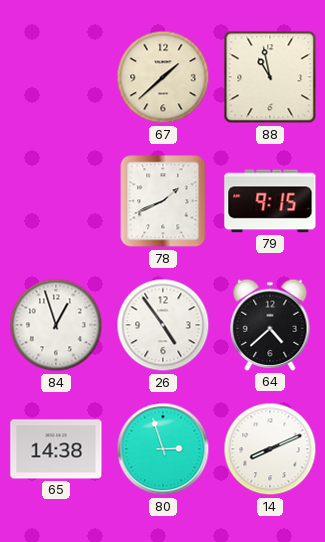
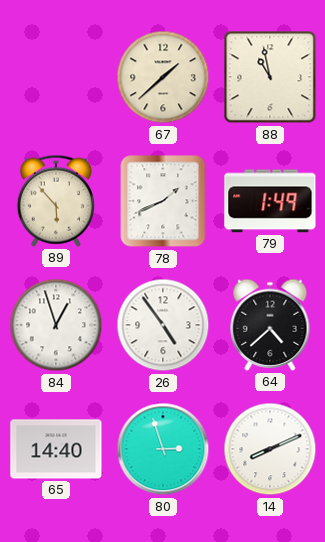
89: none -> 5:53 (56, 201)
79: 9:15 -> 1:49 (270, 201)
65: 14:38 -> 14:40 (56, 449)
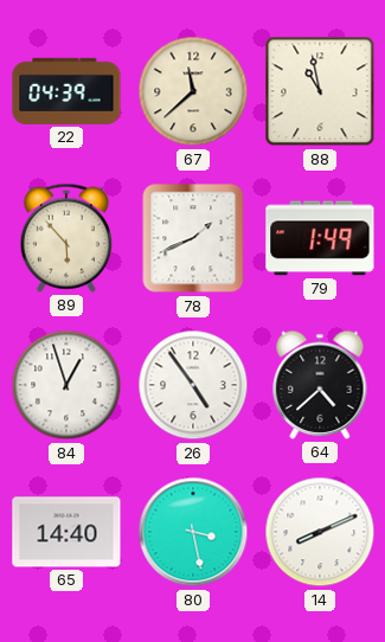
22: none -> 04:39 (66, 91)
67: 1:38 -> 11:38 (193, 91)
80: 2:57 -> 3:28 (193, 532)
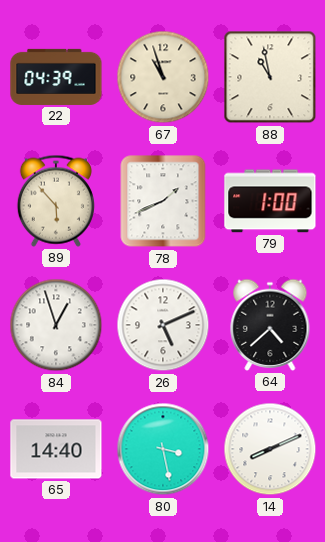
67: 11:38 -> 10:57 (163, 77)
79: 1:49 -> 1:00 (270, 201)
26: 4:54 -> 5:11 (163, 325)
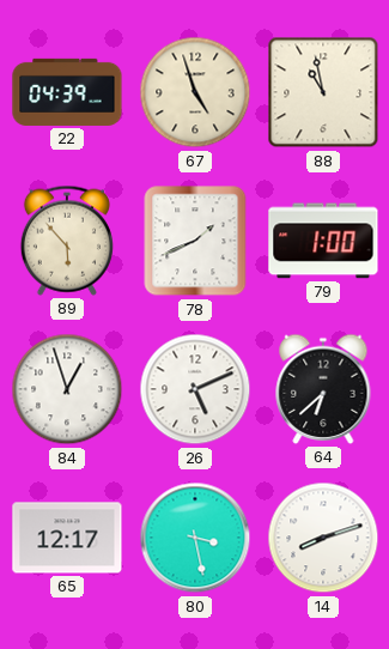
67: 10:57 -> 4:57 (195, 92)
64: 4:38 -> 6:38 (323, 389)
65: 14:40 -> 12:17 (67, 538)
14: 8:11 -> 8:12 (323, 538)
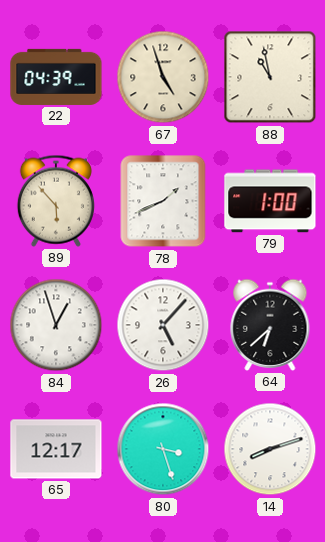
26: 5:11 -> 5:07 (163, 325)
80: 3:28 -> 3:27 (163, 449)
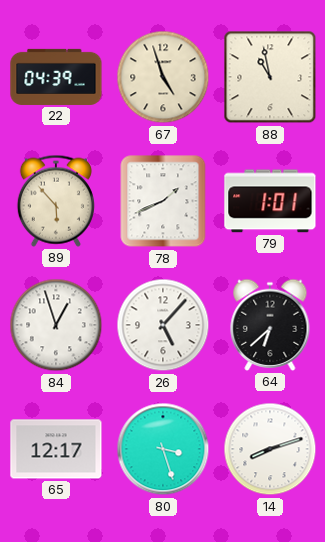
79: 1:00 -> 1:01 (270, 201)
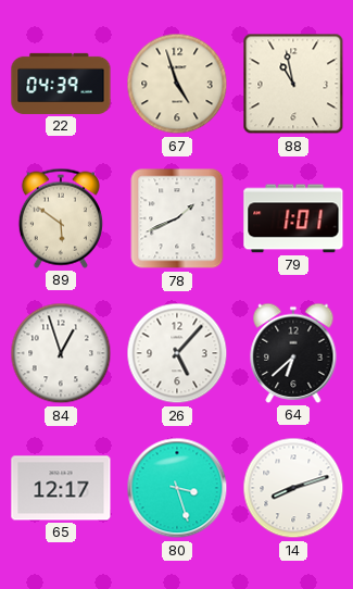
89: 5:53 -> 5:51 (61, 218)
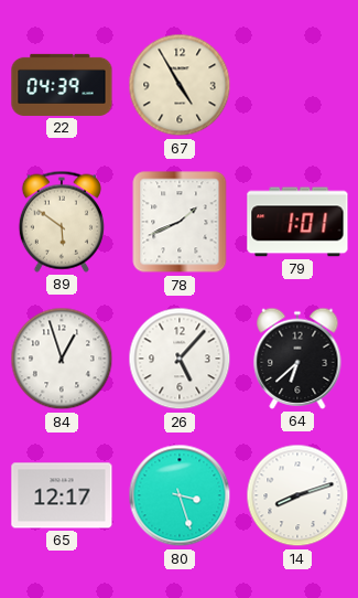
67: 4:57 -> 4:55 (180, 85)
88: 10:58 -> none (293, 84)
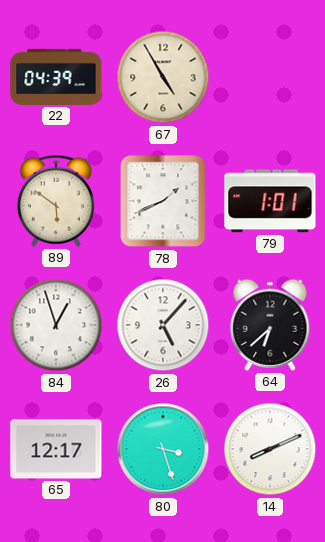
14: 8:12 -> 8:11 (270, 449)
